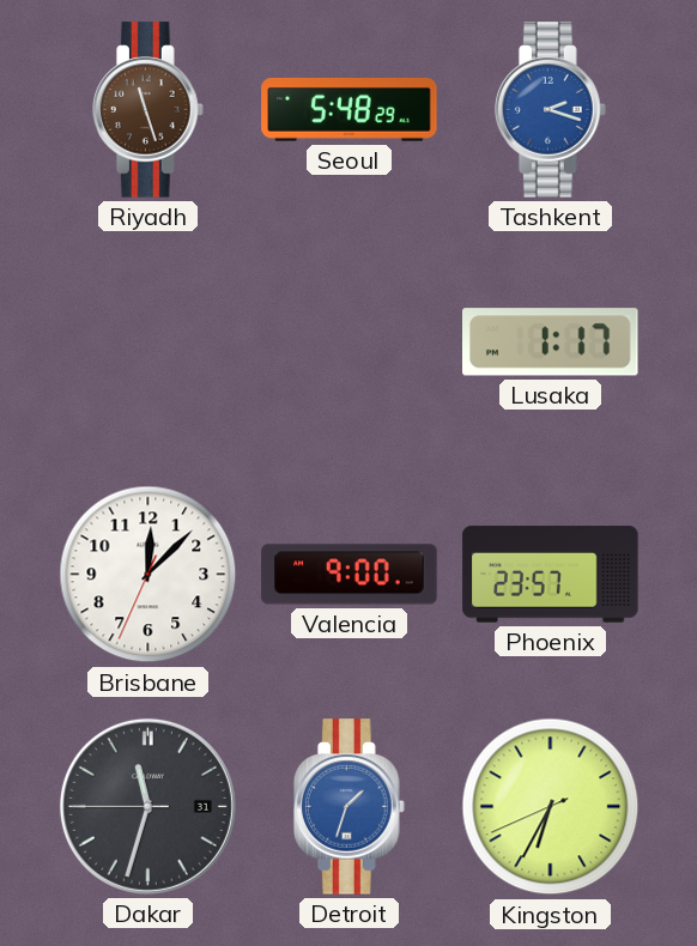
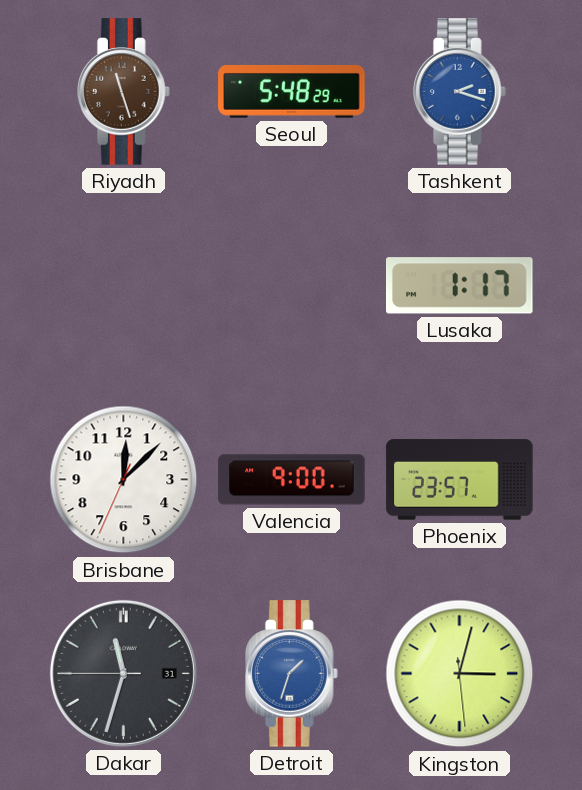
Kingston: 6:34 -> 3:02 (460, 674)
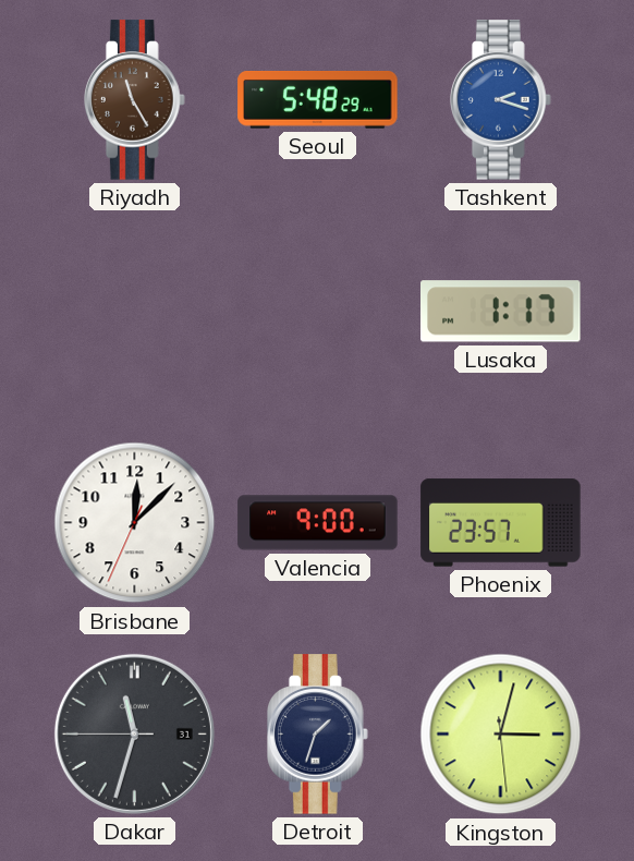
Riyadh: 11:27 -> 11:25 (135, 100)
Detroit dial: blue -> navy (318, 735)
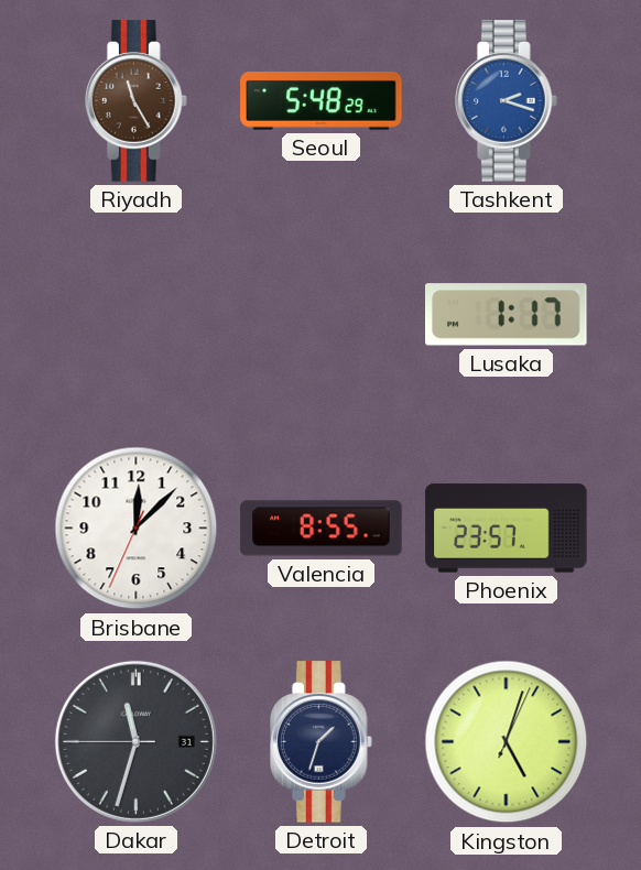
Valencia: 9:00 -> 8:55 (322, 529)
Kingston: 3:02 -> 5:03 (507, 742)
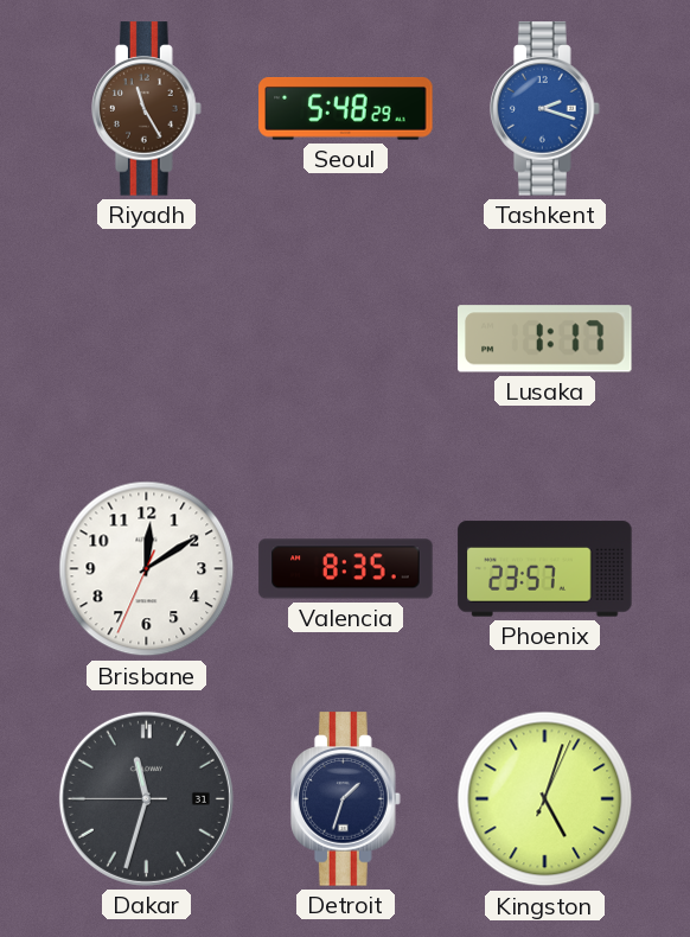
Brisbane: 12:07 -> 12:09 (147, 569)
Valencia: 8:55 -> 8:35 (346, 569)
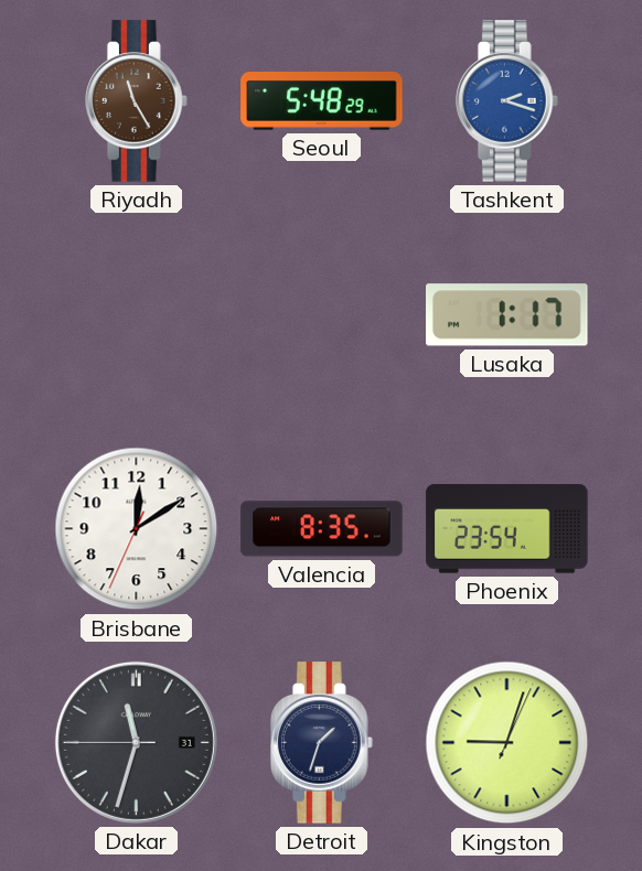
Phoenix: 23:57 -> 23:54 (507, 529)
Kingston: 5:03 -> 9:03 (507, 743)
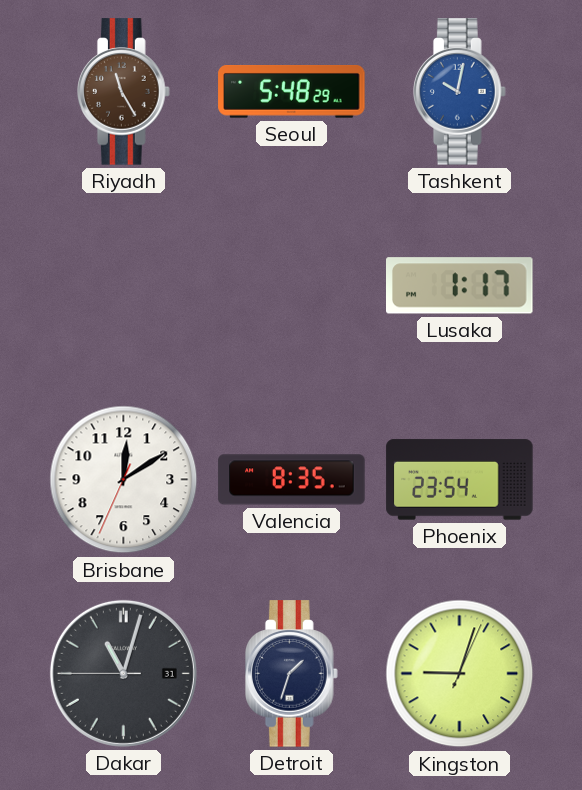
Tashkent: 2:18 -> 10:02 (460, 92)
Dakar: 11:32 -> 11:02 (123, 673)
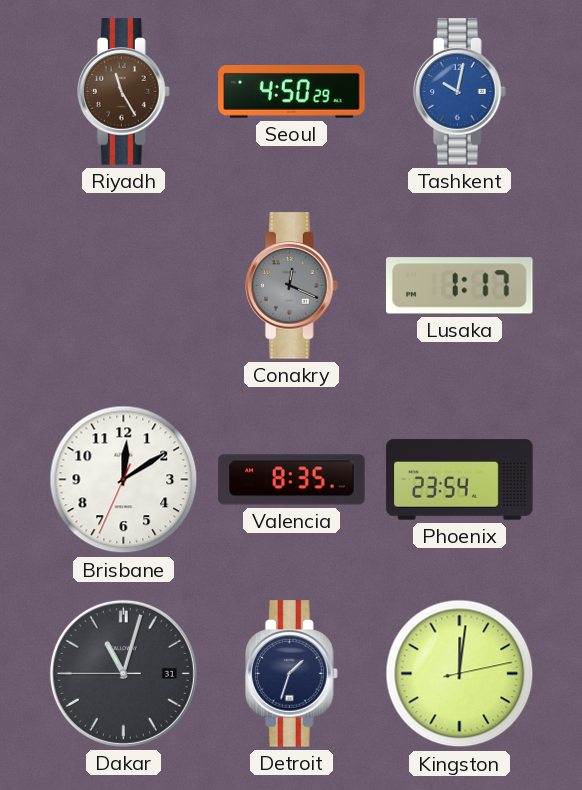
Seoul: 5:48 -> 4:50 (292, 92)
Conakry: none -> 12:19 (292, 286)
Kingston: 9:03 -> 12:01 (460, 674)
